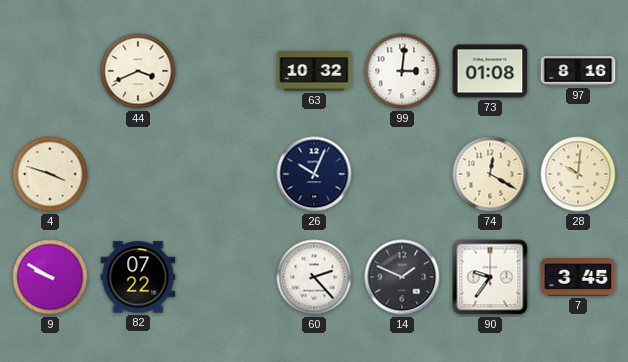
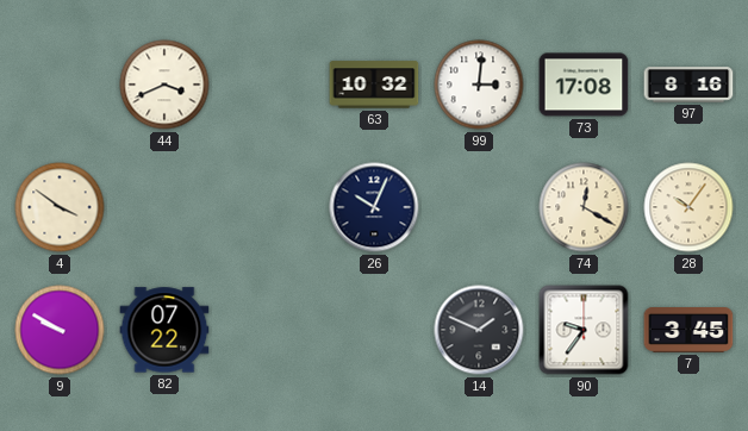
73: 01:08 -> 17:08 (584, 85)
4: 3:48 -> 3:51 (60, 207)
28: 10:01 -> 10:06 (688, 207)
60: 2:23 -> none (314, 277)
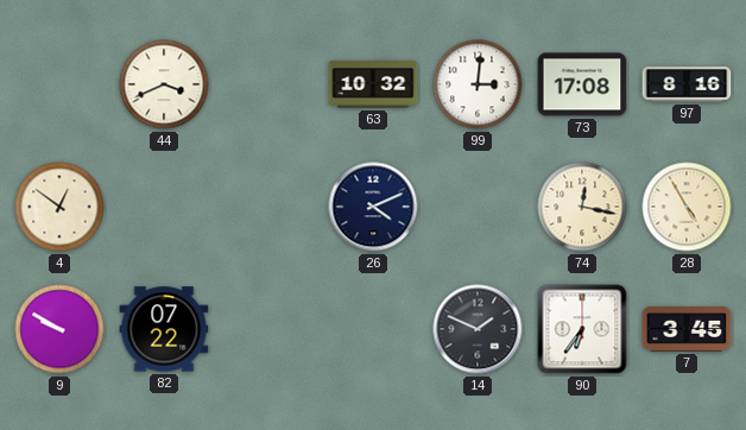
4: 3:51 -> 12:51 (59, 207)
26: 10:04 -> 4:11 (373, 207)
74: 12:20 -> 12:17 (582, 207)
28: 10:06 -> 4:55 (687, 207)
90: 9:36 -> 6:36 (582, 329)
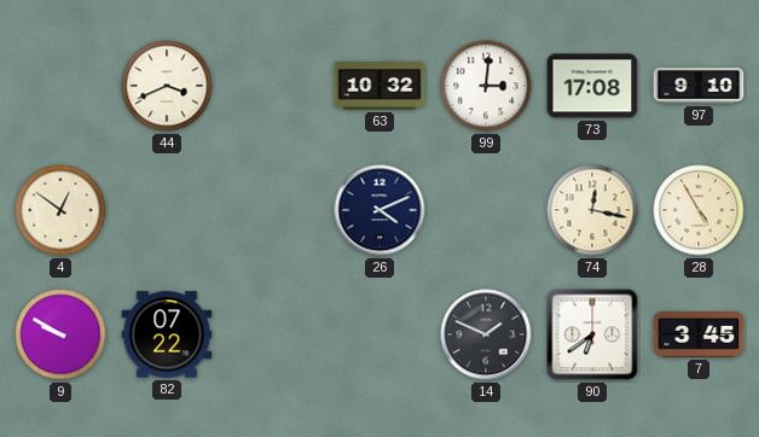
97: 8:16 -> 9:10 (699, 86)
90: 6:36 -> 6:39 (592, 334)
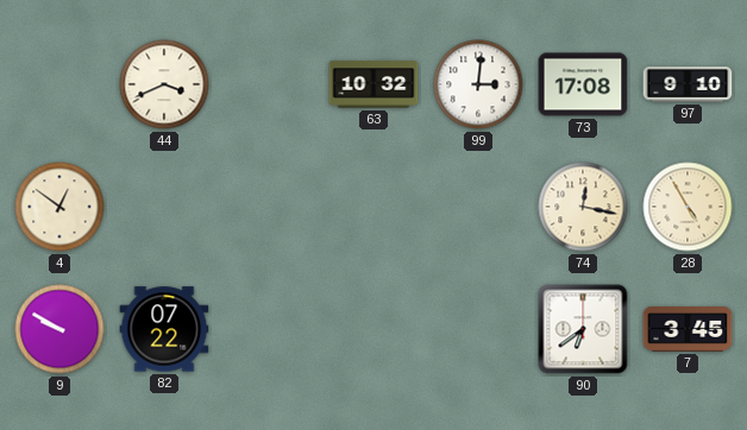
26: 4:11 -> none (379, 210)
14: 1:49 -> none (486, 334)
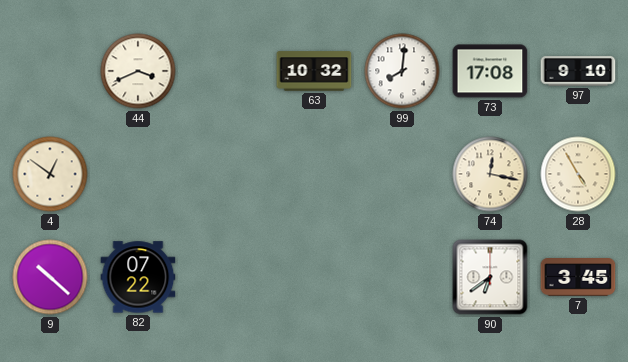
99: 3:01 -> 8:01 (402, 71)
9: 9:50 -> 10:22 (50, 277)
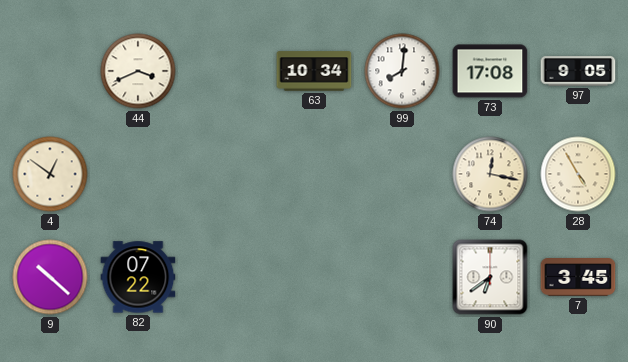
63: 10:32 -> 10:34 (314, 71)
97: 9:10 -> 9:05 (578, 71)
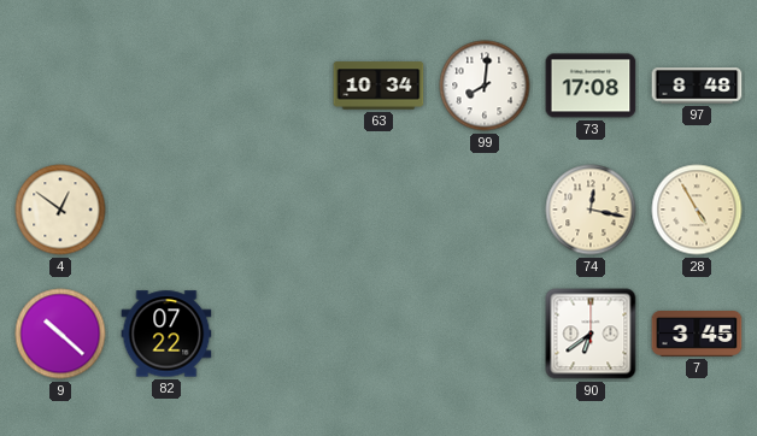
44: 3:41 -> none (138, 71)
97: 9:05 -> 8:48 (697, 86)
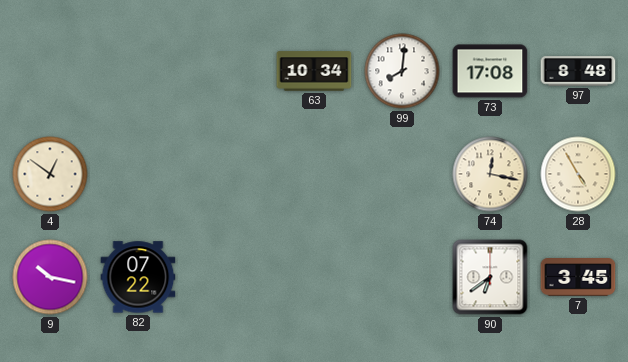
9: 10:22 -> 10:17 (50, 277)
